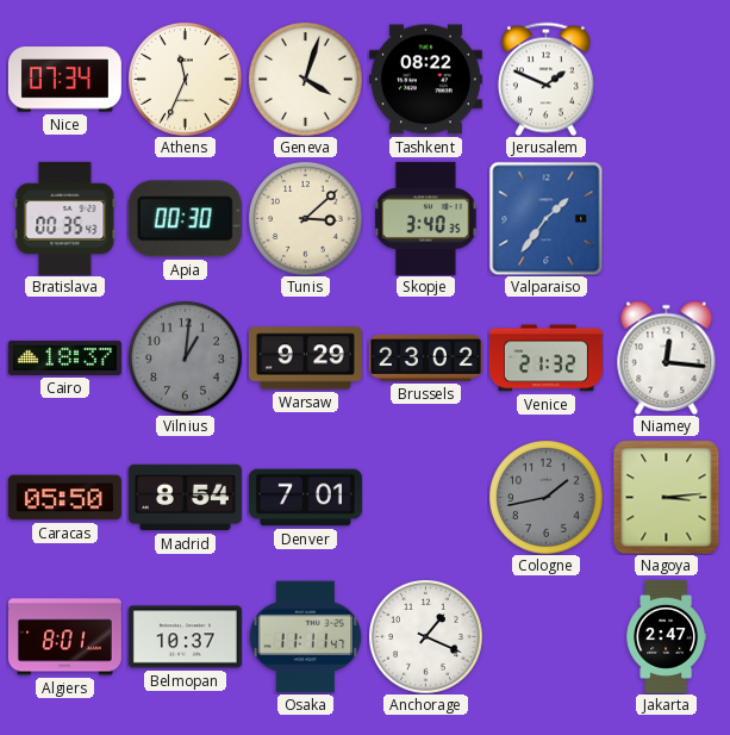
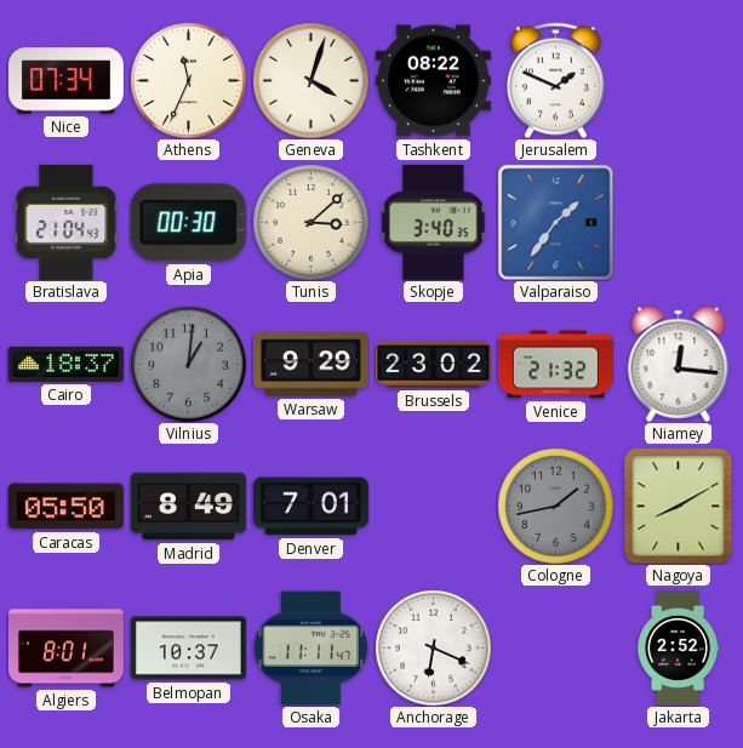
Bratislava: 00:35 -> 21:04 (67, 222)
Madrid: 8:54 -> 8:49 (188, 507)
Nagoya: 3:14 -> 8:10 (679, 506)
Anchorage: 1:19 -> 6:19 (434, 649)
Jakarta: 2:47 -> 2:52 (678, 647)
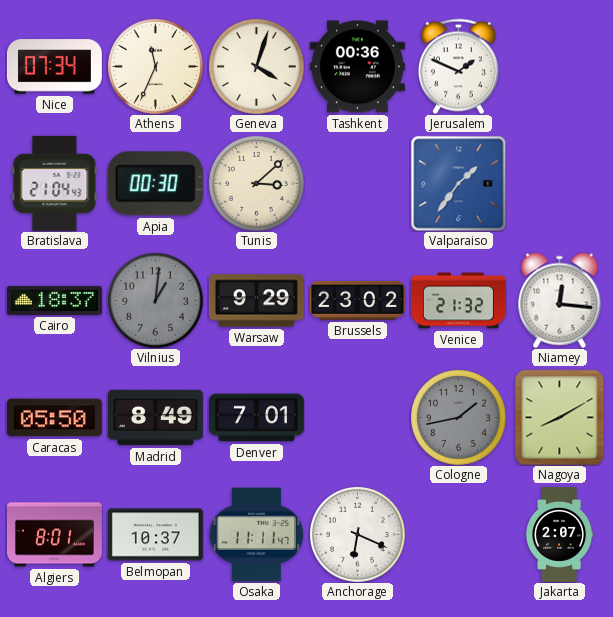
Tashkent: 08:22 -> 00:36 (357, 67)
Skopje: 3:40 -> none (434, 222)
Jakarta: 2:52 -> 2:07 (559, 534)
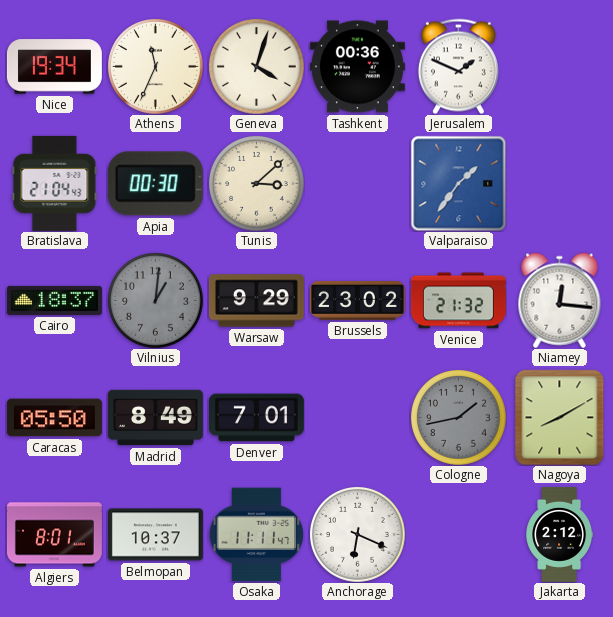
Nice: 07:34 -> 19:34 (54, 67)
Jakarta: 2:07 -> 2:12 (559, 534)
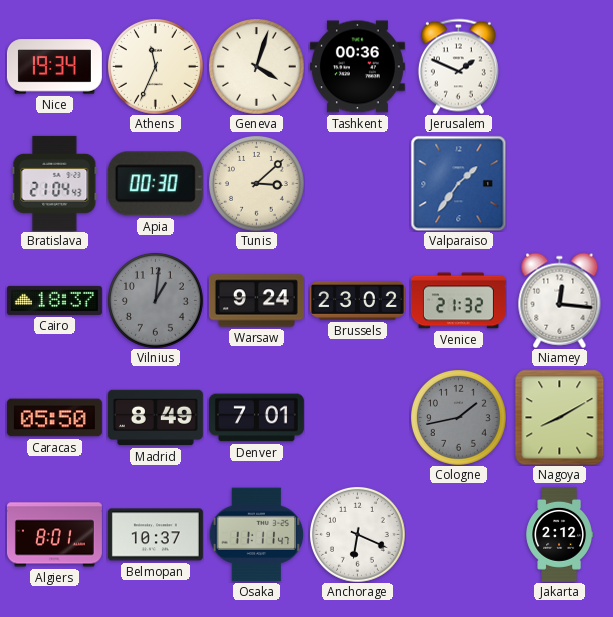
Warsaw: 9:29 -> 9:24 (256, 301)
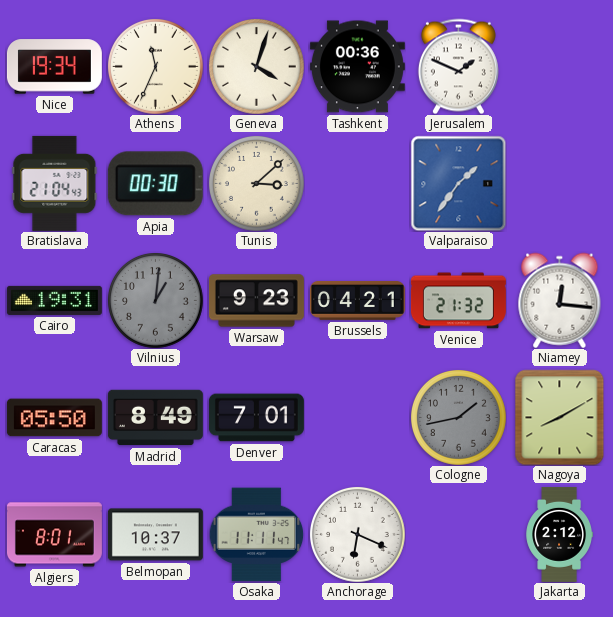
Cairo: 18:37 -> 19:31 (54, 300)
Warsaw: 9:24 -> 9:23 (256, 301)
Brussels: 23:02 -> 04:21 (357, 300)
